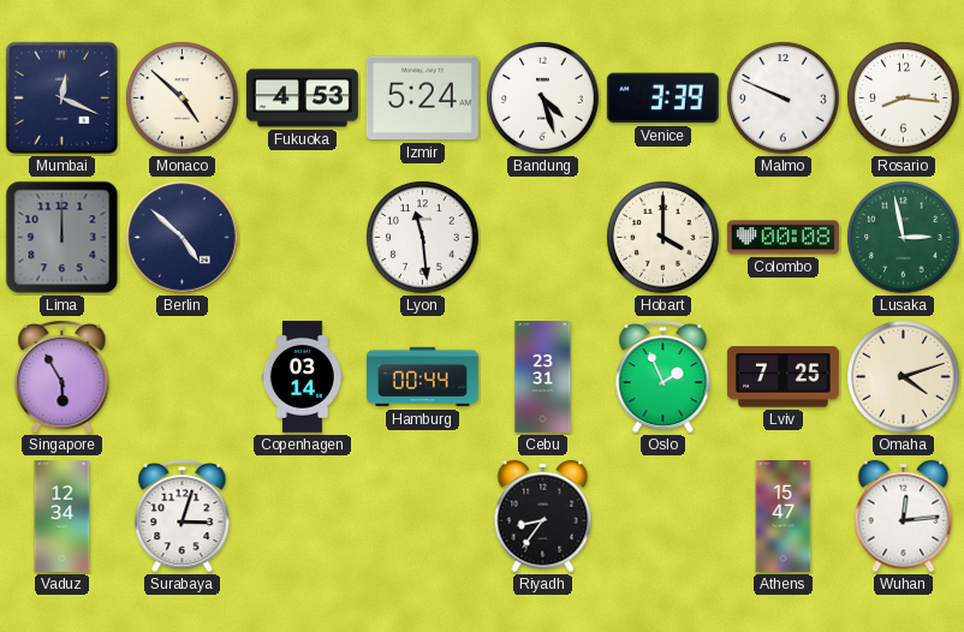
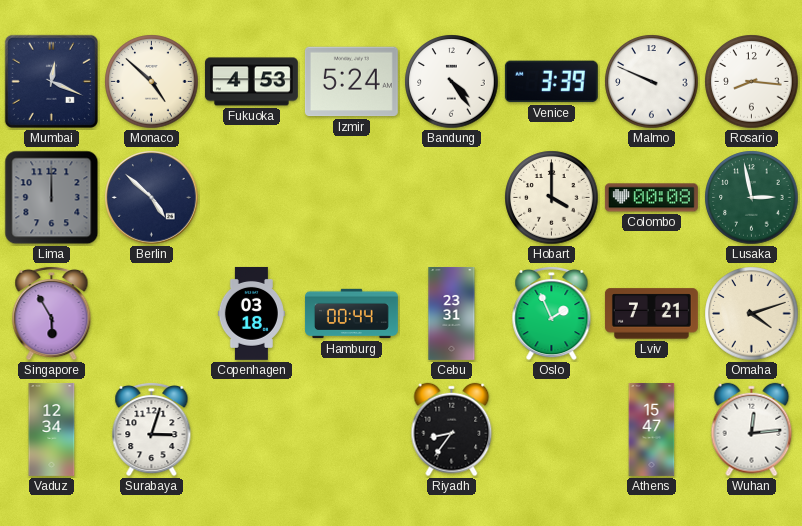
Bandung: 4:27 -> 4:24 (452, 82)
Lyon: 11:29 -> none (423, 238)
Copenhagen: 03:14 -> 03:18 (251, 313)
Lviv: 7:25 -> 7:21 (651, 314)
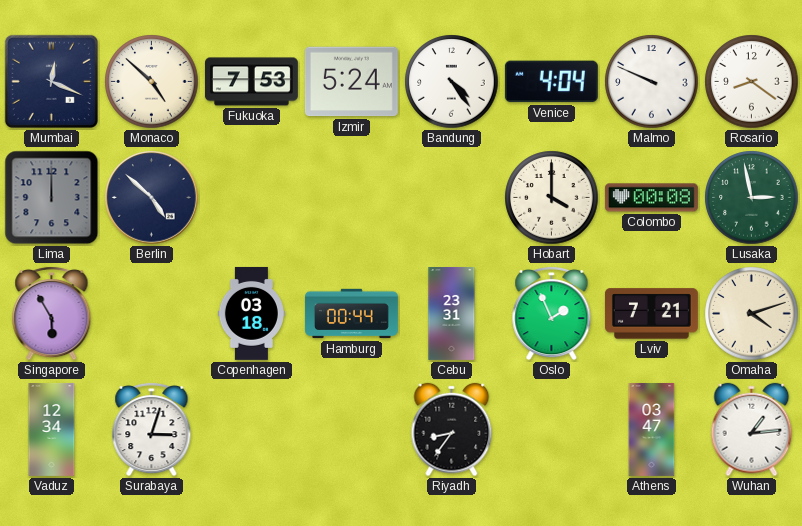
Fukuoka: 4:53 -> 7:53 (251, 82)
Venice: 3:39 -> 4:04 (551, 82)
Rosario: 8:16 -> 8:21 (752, 82)
Athens: 15:47 -> 03:47 (652, 430)
Wuhan: 12:14 -> 1:14 (752, 430)
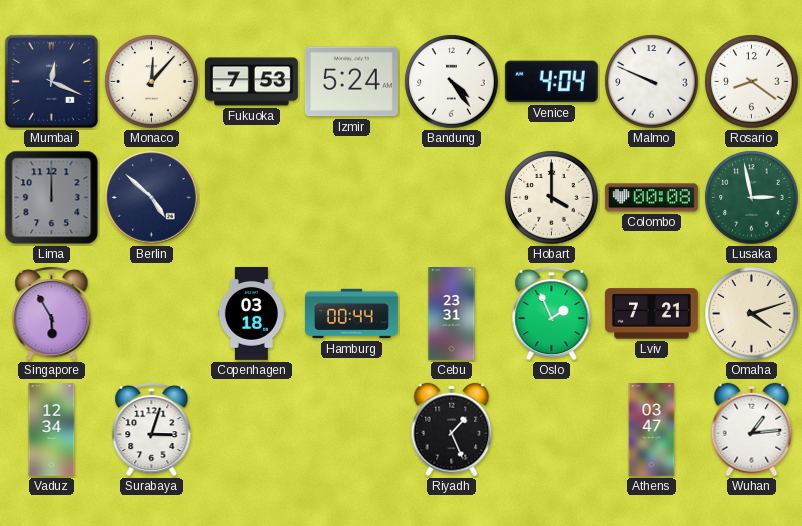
Monaco: 4:52 -> 12:07 (152, 82)
Riyadh: 8:36 -> 1:26 (452, 430)
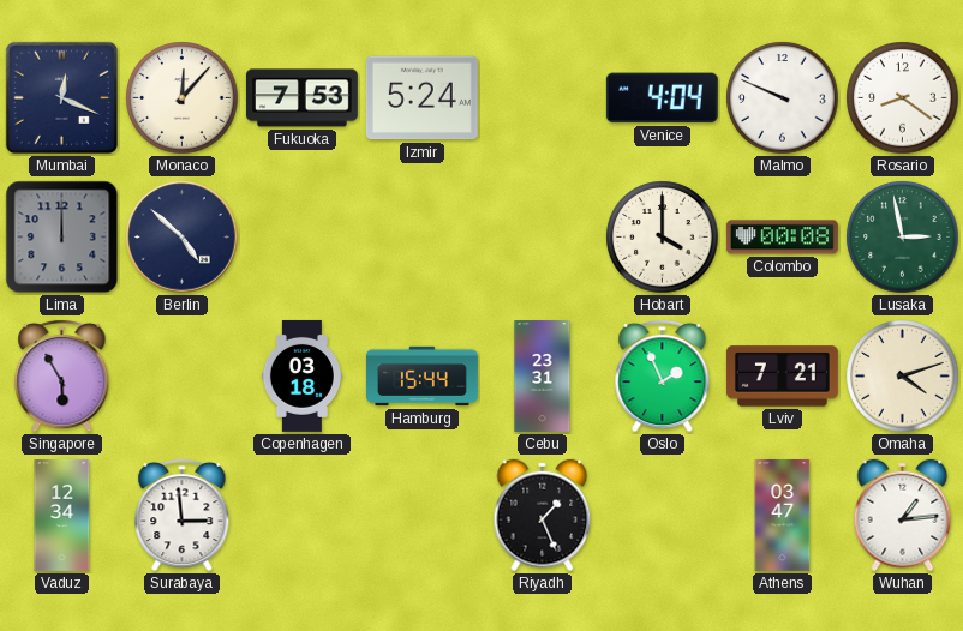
Bandung: 4:24 -> none (452, 82)
Hamburg: 00:44 -> 15:44 (421, 377)
Surabaya: 3:03 -> 2:59 (183, 515)
